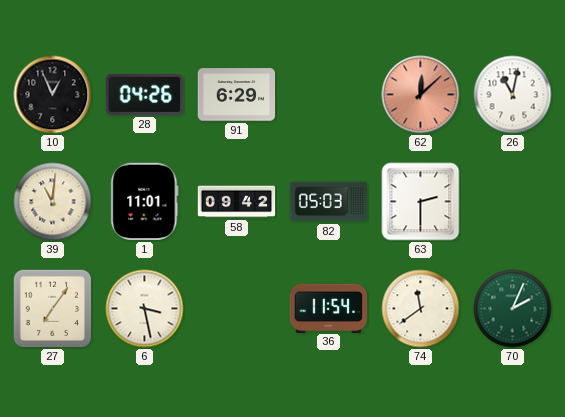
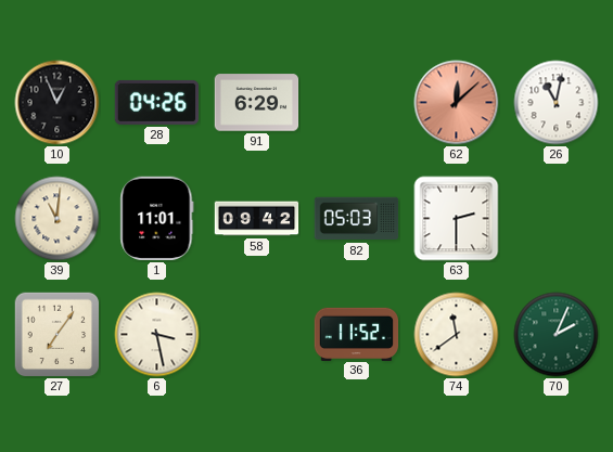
36: 11:54 -> 11:52 (357, 334)
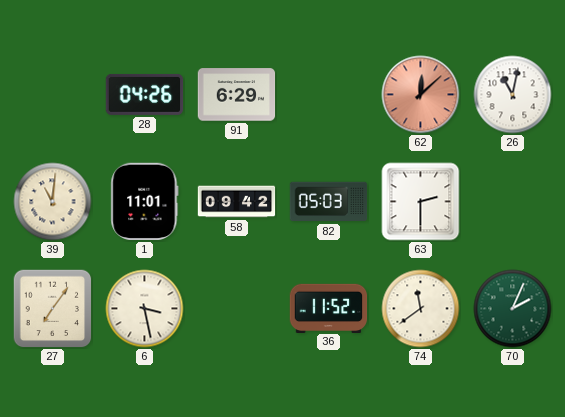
10: 12:56 -> none (58, 103)
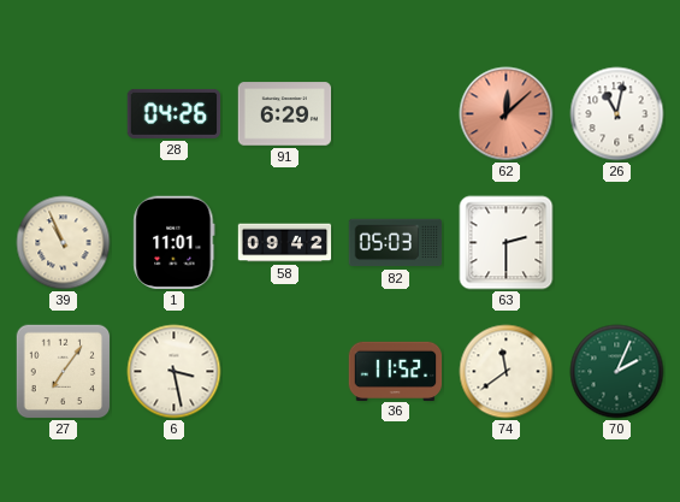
39: 11:01 -> 10:56 (64, 243)
